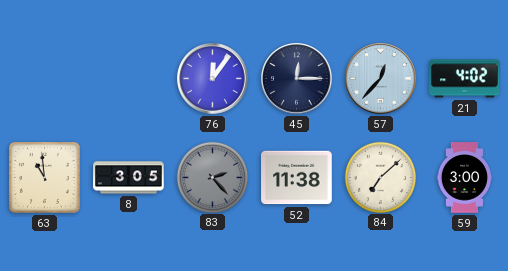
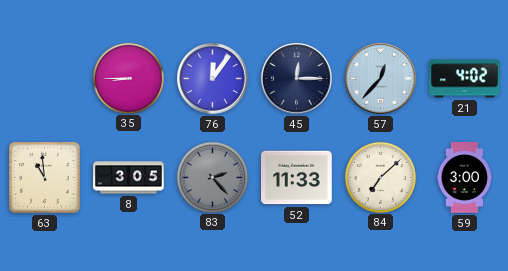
35: none -> 8:45 (128, 78)
52: 11:38 -> 11:33 (297, 178)
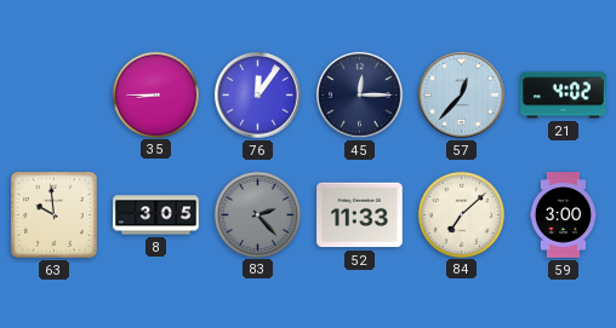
63: 10:59 -> 9:59 (53, 214)
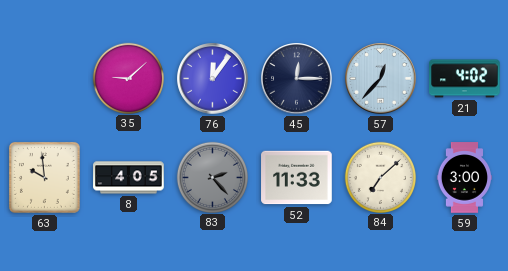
35: 8:45 -> 9:08 (128, 78)
8: 3:05 -> 4:05 (129, 178)
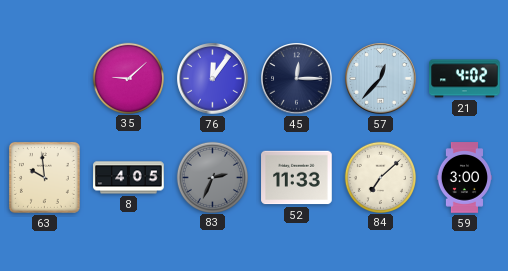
83: 2:23 -> 2:34 (212, 177)
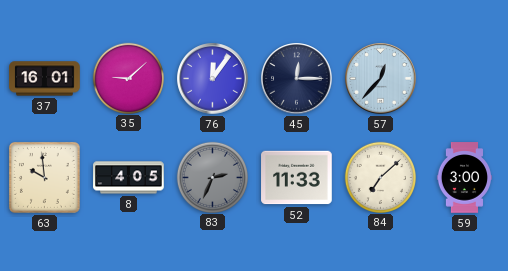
37: none -> 16:01 (45, 79)
21: 4:02 -> none (465, 79)
